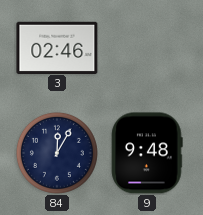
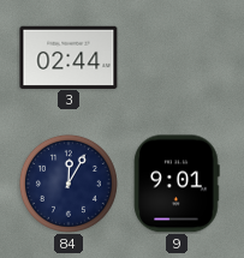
3: 02:46 -> 02:44 (69, 56)
9: 9:48 -> 9:01 (177, 184)
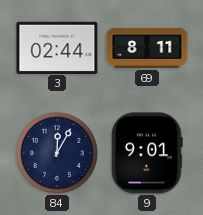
69: none -> 8:11 (147, 48)
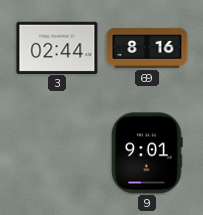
69: 8:11 -> 8:16 (147, 48)
84: 12:05 -> none (57, 153)
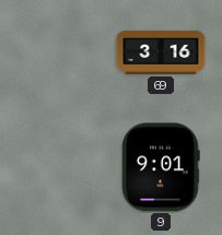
3: 02:44 -> none (57, 47)
69: 8:16 -> 3:16 (161, 52)
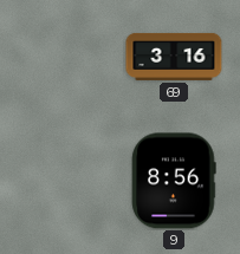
9: 9:01 -> 8:56 (174, 181)
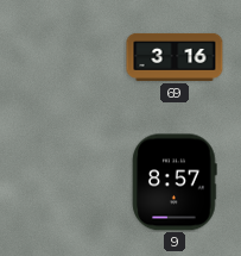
9: 8:56 -> 8:57 (175, 182)
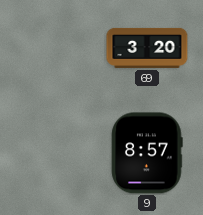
69: 3:16 -> 3:20 (147, 48)
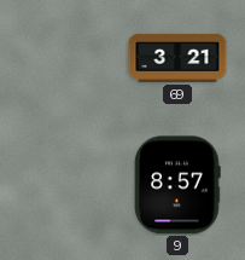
69: 3:20 -> 3:21 (177, 58)
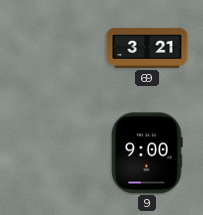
9: 8:57 -> 9:00 (147, 153)
